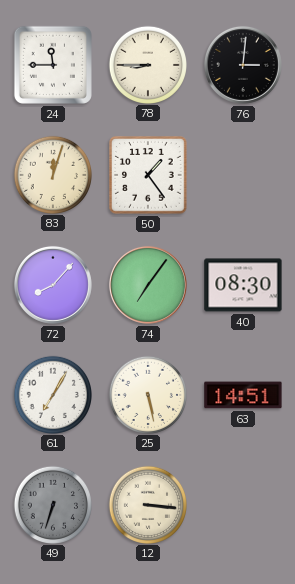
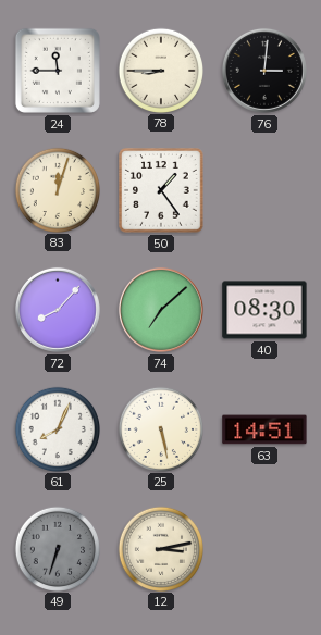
74: 7:06 -> 7:08 (161, 310)
61: 7:05 -> 8:04 (57, 428)
12: 3:16 -> 3:13 (160, 548)
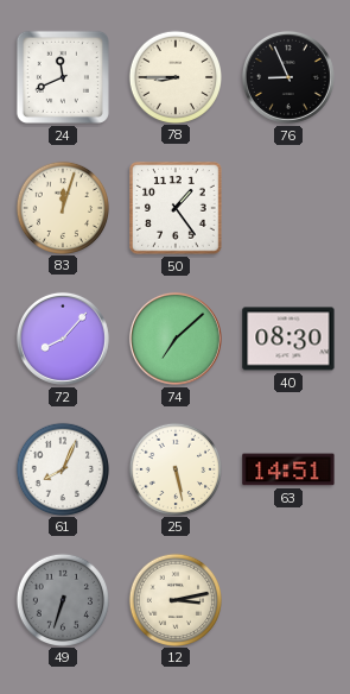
24: 11:45 -> 11:41 (63, 77)
76: 3:01 -> 8:56 (288, 77)
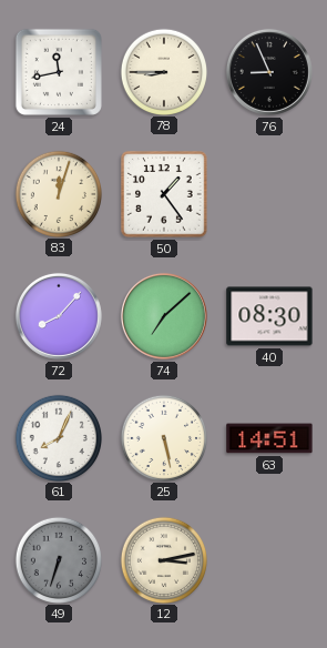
24: 11:41 -> 11:43 (59, 72)
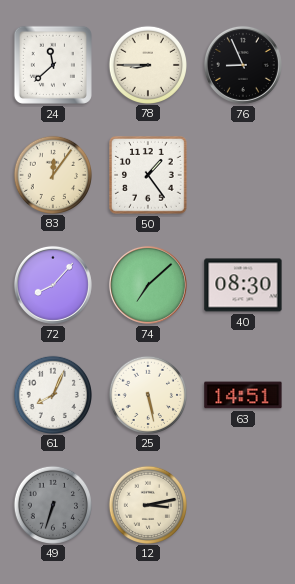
24: 11:43 -> 11:38 (53, 65)
83: 12:03 -> 12:06 (52, 174)
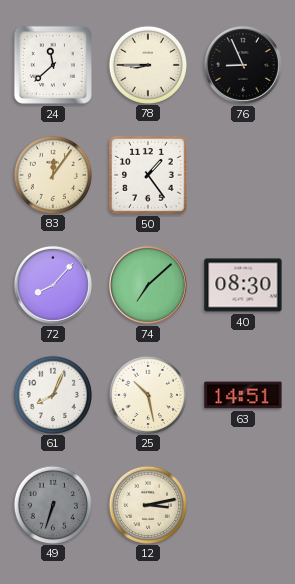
25: 5:28 -> 10:28 (147, 394)
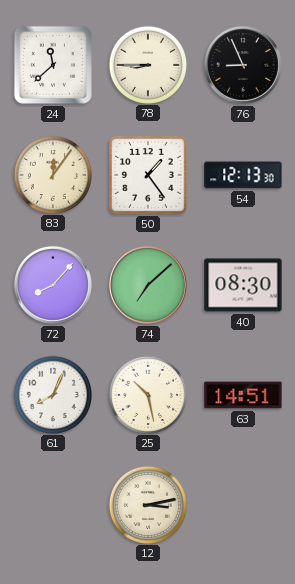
54: none -> 12:13 (243, 175)
49: 6:33 -> none (52, 504)
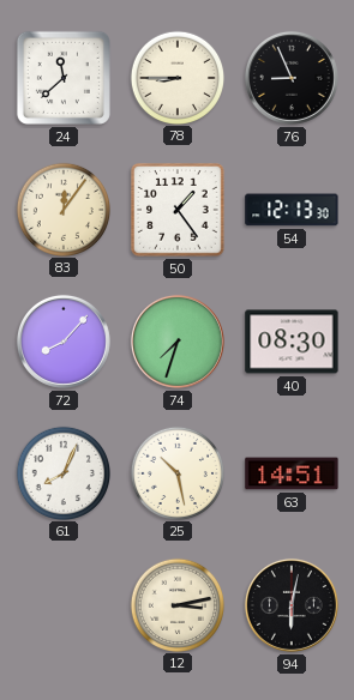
74: 7:08 -> 7:33 (178, 342)
94: none -> 6:02 (292, 605)
